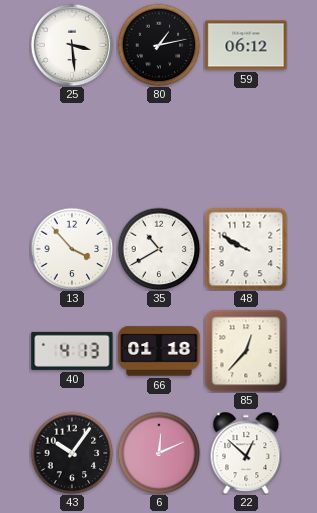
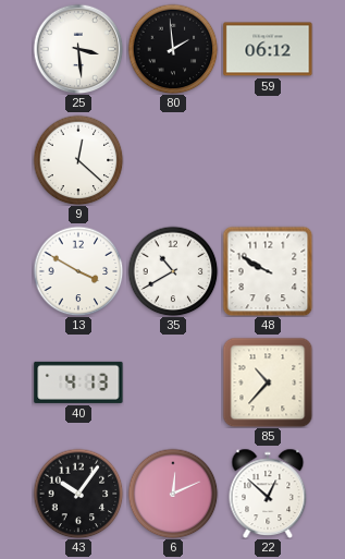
80: 1:13 -> 1:59 (173, 49)
9: none -> 12:22 (78, 160)
13: 3:53 -> 3:50 (78, 271)
66: 01:18 -> none (159, 351)
85: 12:37 -> 10:37 (268, 382)
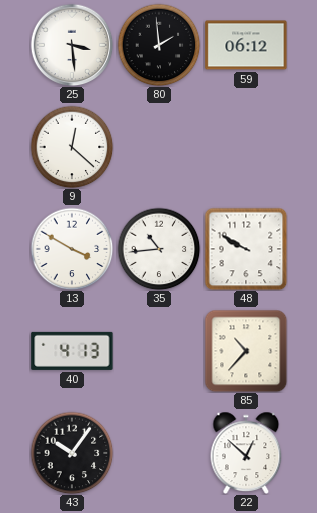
35: 10:40 -> 10:44 (159, 249)
6: 12:11 -> none (173, 494)
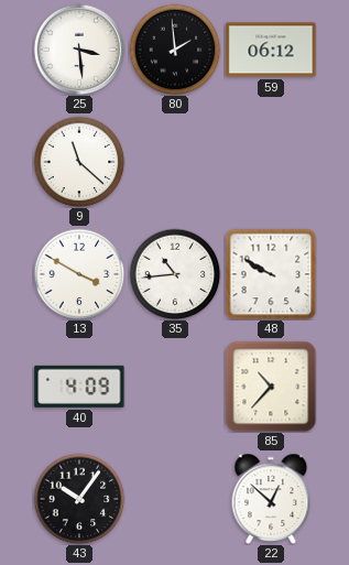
9: 12:22 -> 11:22 (79, 162)
40: 4:13 -> 4:09 (79, 387)
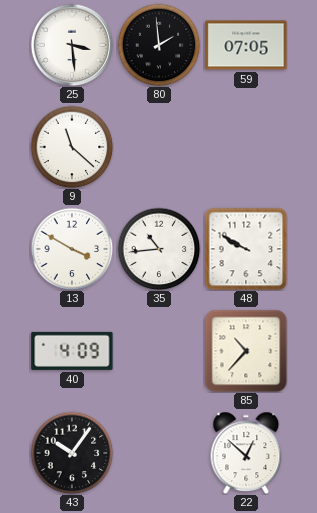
59: 06:12 -> 07:05 (246, 45)
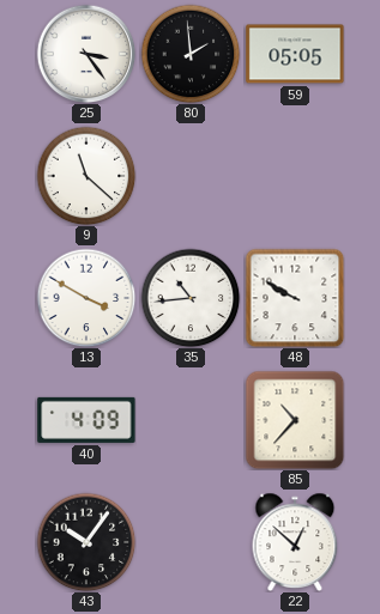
25: 3:29 -> 3:24 (86, 54)
59: 07:05 -> 05:05 (295, 54)
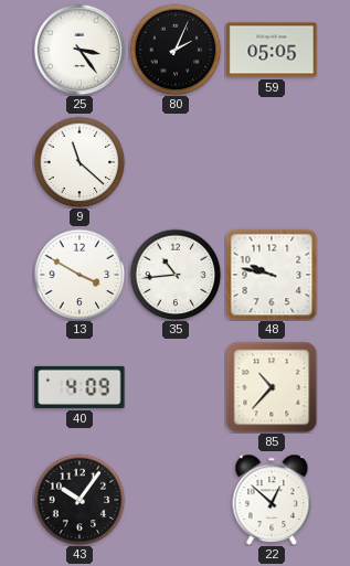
80: 1:59 -> 2:04 (176, 50)
48: 9:50 -> 9:47 (272, 275)
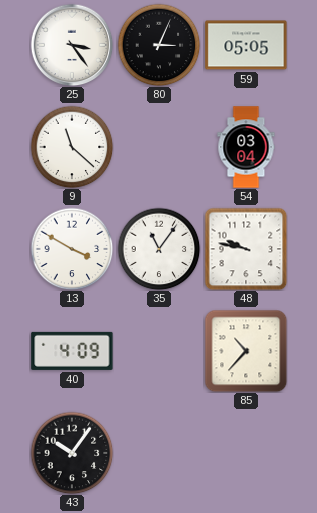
80: 2:04 -> 3:04 (159, 45)
54: none -> 03:04 (246, 147)
35: 10:44 -> 11:06 (159, 249)
22: 12:52 -> none (272, 499)
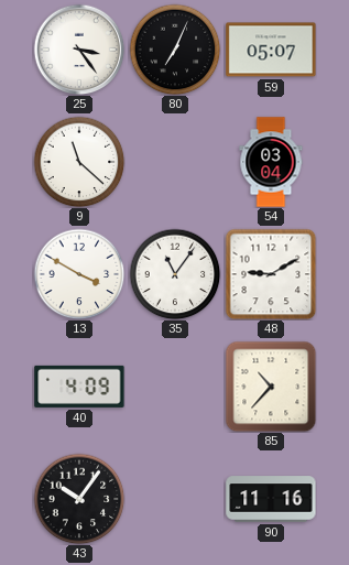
80: 3:04 -> 7:04 (175, 50)
59: 05:05 -> 05:07 (271, 50)
48: 9:47 -> 9:10 (271, 274)
90: none -> 11:16 (271, 499)
